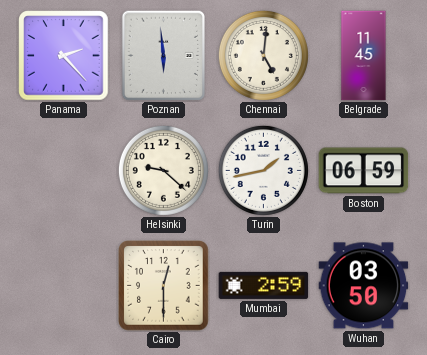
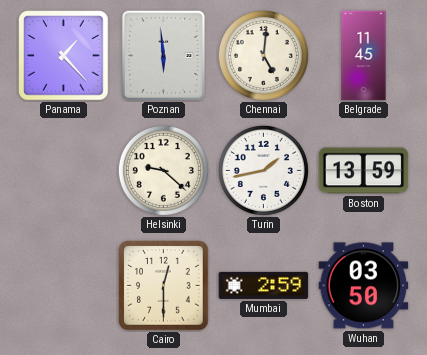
Panama: 2:23 -> 1:23 (64, 56)
Boston: 06:59 -> 13:59 (364, 171)
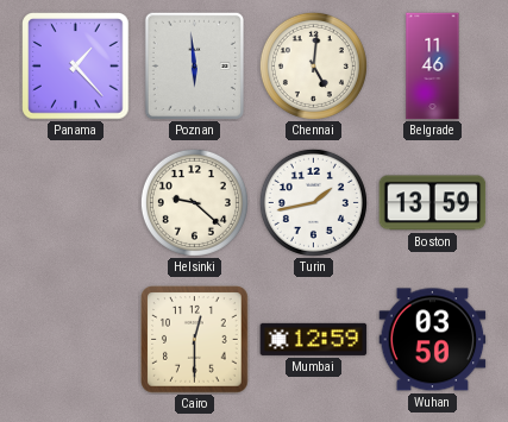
Belgrade: 11:45 -> 11:46 (433, 67)
Mumbai: 2:59 -> 12:59 (314, 339)
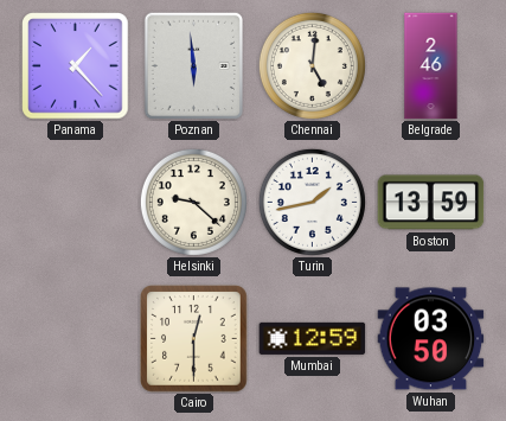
Belgrade: 11:46 -> 2:46 (431, 66)
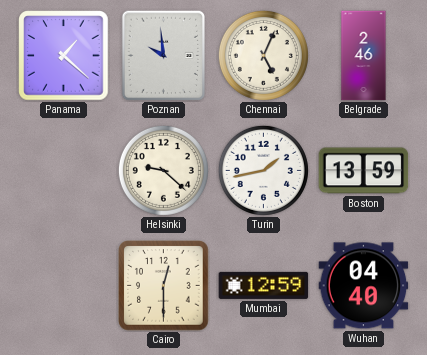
Panama: 1:23 -> 1:22 (64, 56)
Poznan: 5:59 -> 9:59 (163, 55)
Chennai: 5:01 -> 5:04 (263, 55)
Wuhan: 03:50 -> 04:40 (364, 286)
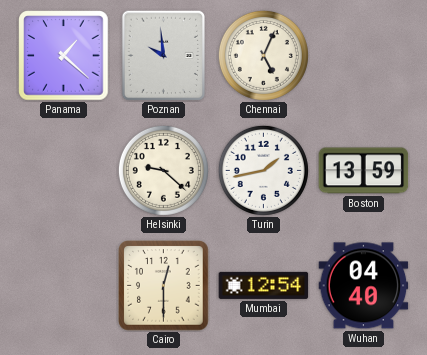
Belgrade: 2:46 -> none (364, 56)
Mumbai: 12:59 -> 12:54 (264, 285)
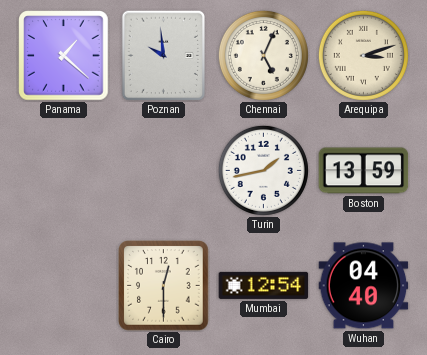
Arequipa: none -> 3:12 (363, 55)
Helsinki: 9:22 -> none (163, 170)
